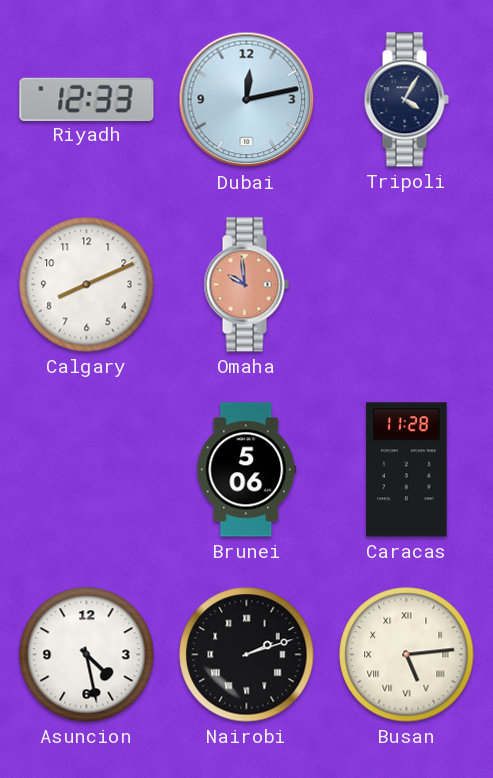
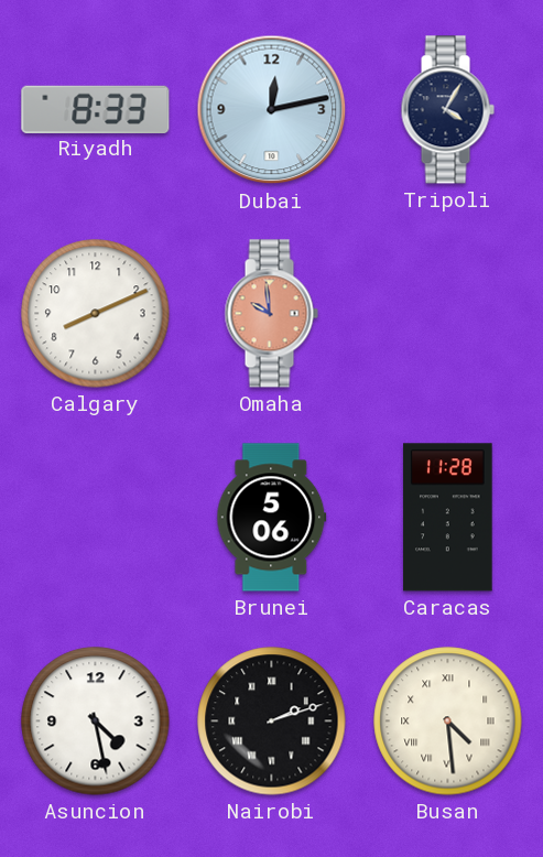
Riyadh: 12:33 -> 8:33 (96, 109)
Busan: 5:14 -> 4:29 (448, 722)
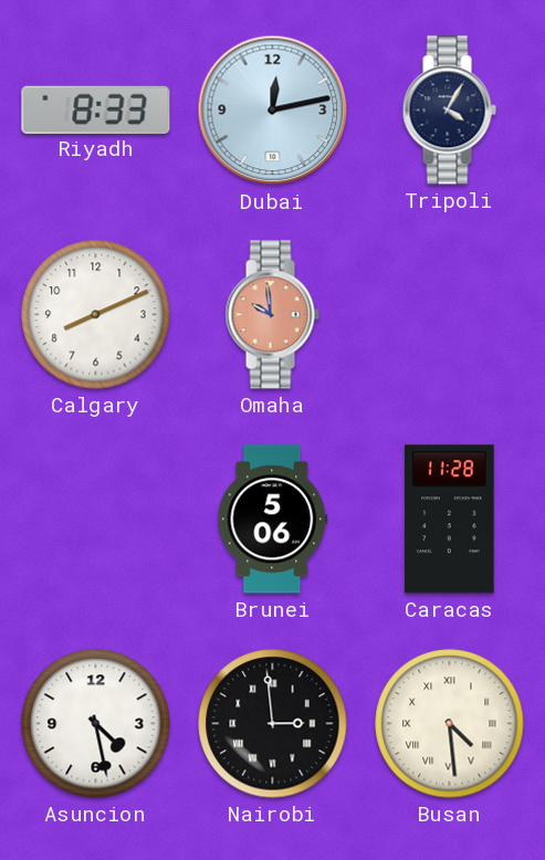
Nairobi: 2:12 -> 2:59 (273, 724)
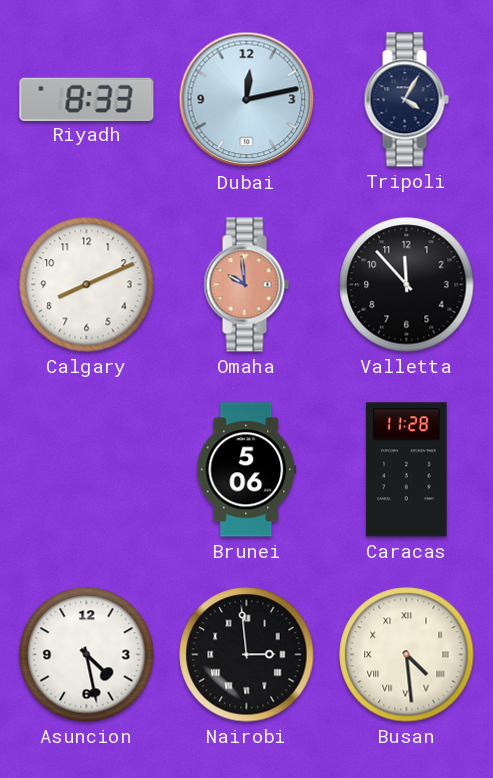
Valletta: none -> 11:53 (407, 285)
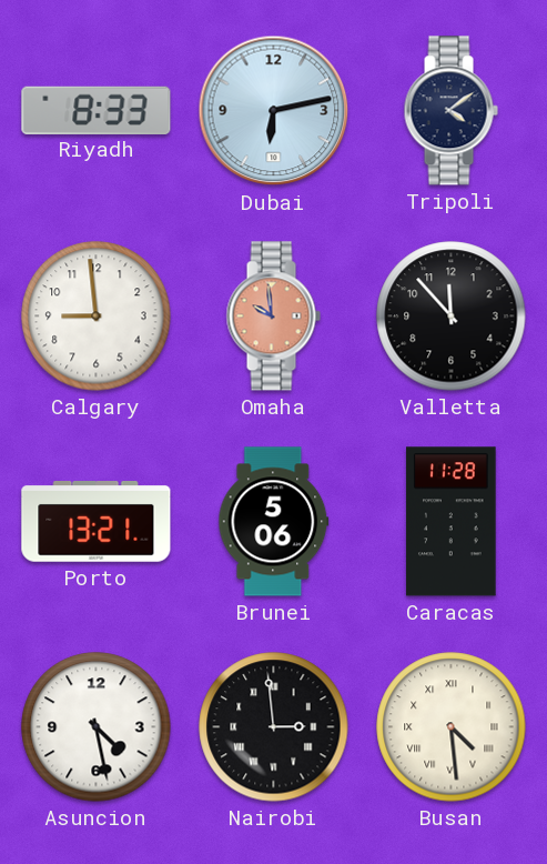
Dubai: 12:13 -> 6:13 (274, 111)
Tripoli: 4:05 -> 4:09 (450, 111)
Calgary: 8:11 -> 8:59 (97, 317)
Porto: none -> 13:21 (97, 522)
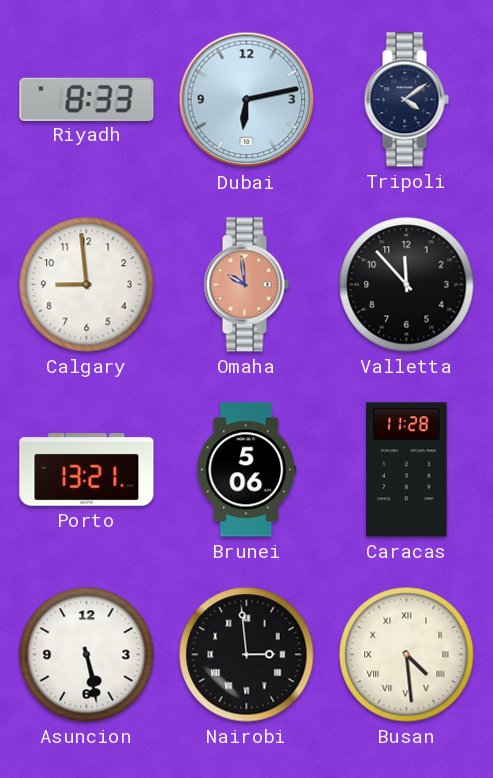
Asuncion: 4:28 -> 5:28 (87, 655)
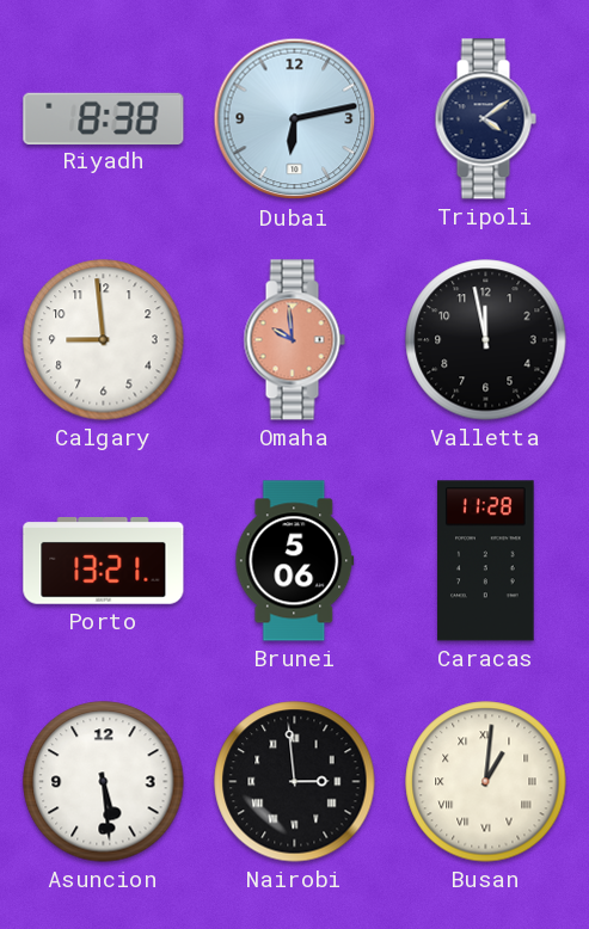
Riyadh: 8:33 -> 8:38 (104, 118)
Valletta: 11:53 -> 11:58 (486, 340)
Asuncion: 5:28 -> 5:29 (104, 782)
Busan: 4:29 -> 1:01 (486, 782)
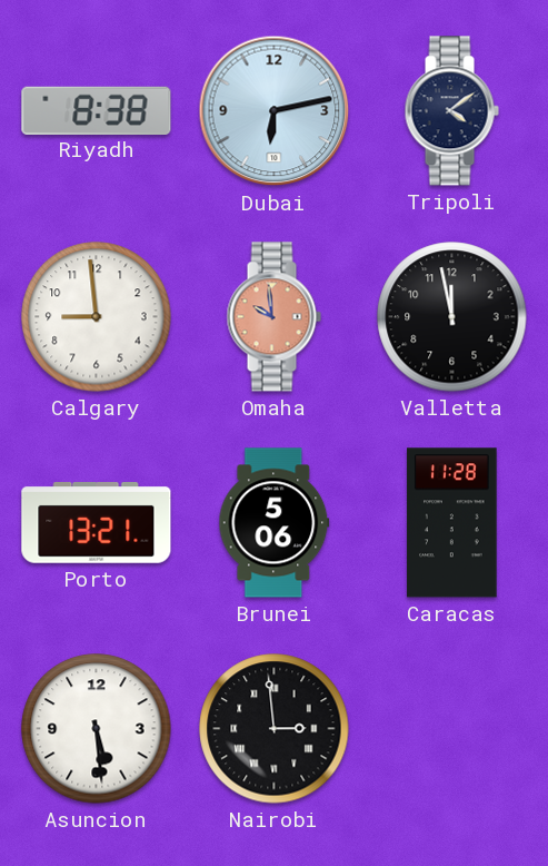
Busan: 1:01 -> none (486, 782)
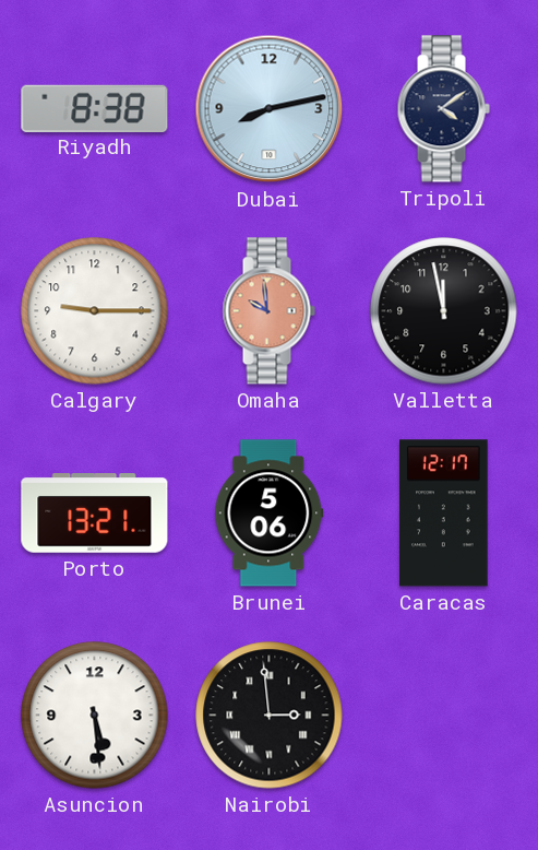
Dubai: 6:13 -> 8:13 (270, 109)
Calgary: 8:59 -> 9:15 (95, 311)
Caracas: 11:28 -> 12:17 (444, 513)
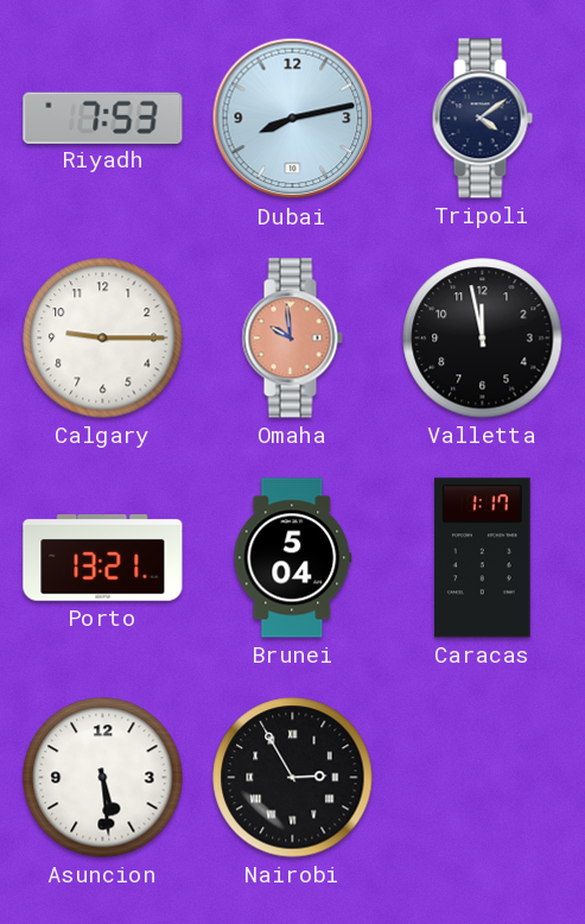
Riyadh: 8:38 -> 7:53 (103, 118)
Brunei: 5:06 -> 5:04 (293, 558)
Caracas: 12:17 -> 1:17 (483, 558)
Nairobi: 2:59 -> 2:55 (293, 778)
